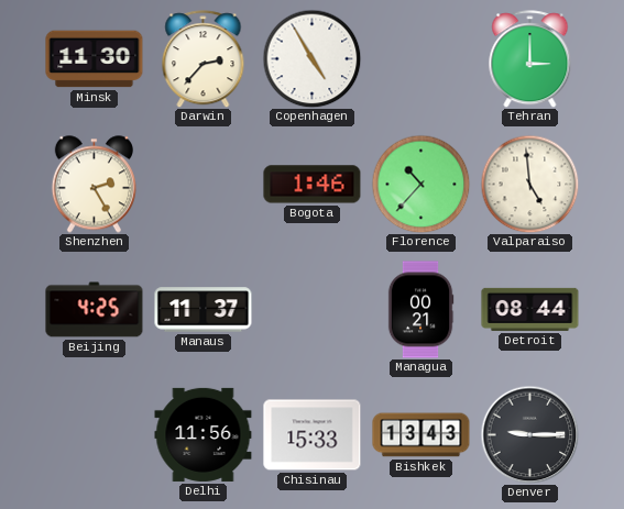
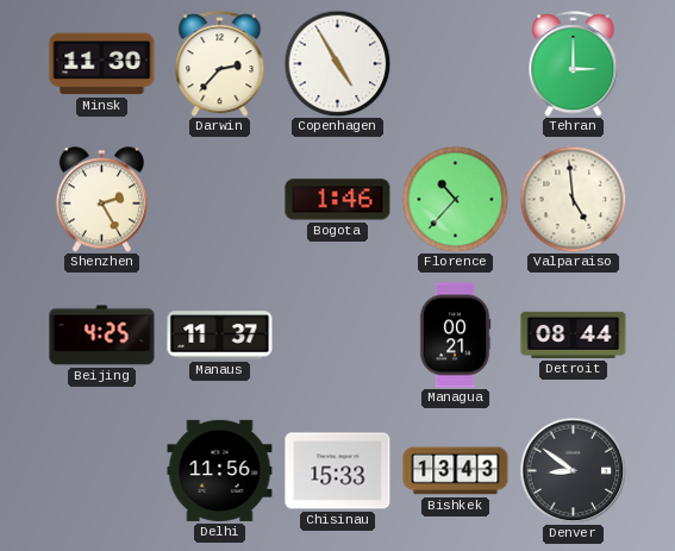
Denver: 9:15 -> 8:51 (573, 470)
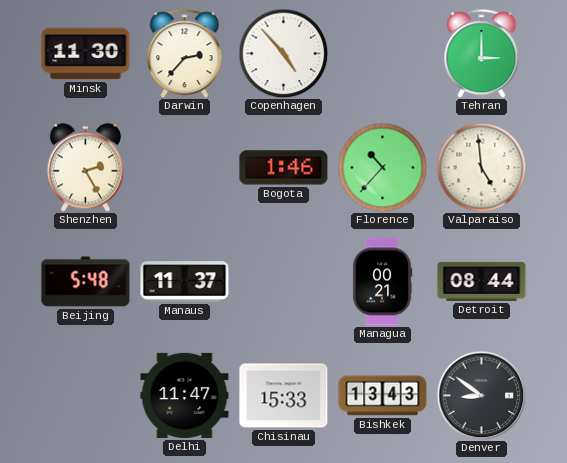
Copenhagen: 4:55 -> 4:53 (283, 53)
Beijing: 4:25 -> 5:48 (86, 282)
Delhi: 11:56 -> 11:47 (185, 395)
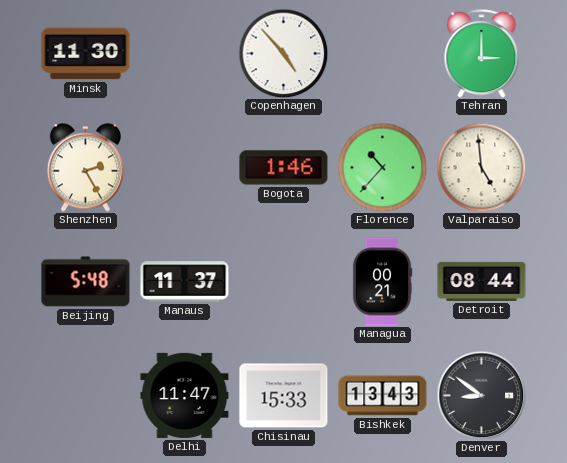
Darwin: 2:37 -> none (185, 54)
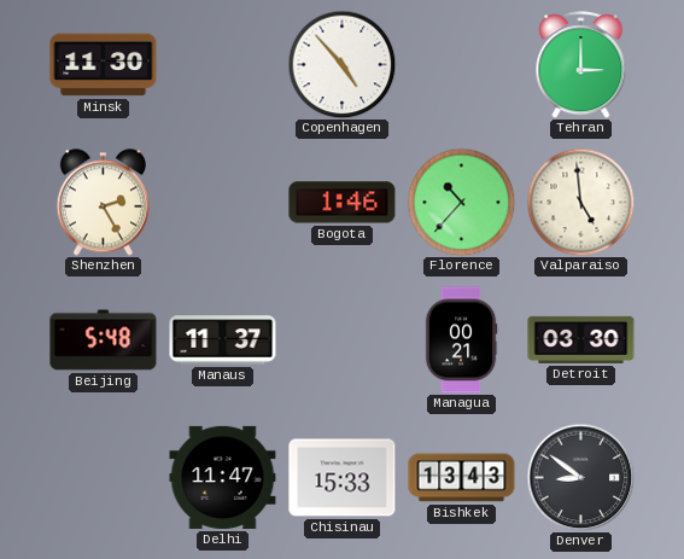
Detroit: 08:44 -> 03:30 (581, 339)
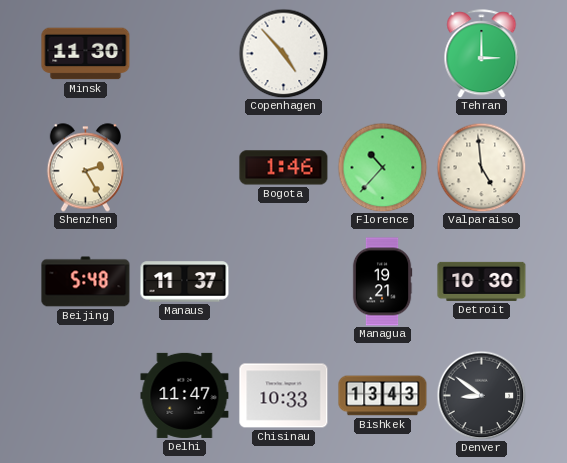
Managua: 00:21 -> 19:21 (382, 282)
Detroit: 03:30 -> 10:30 (482, 281)
Chisinau: 15:33 -> 10:33 (284, 396)
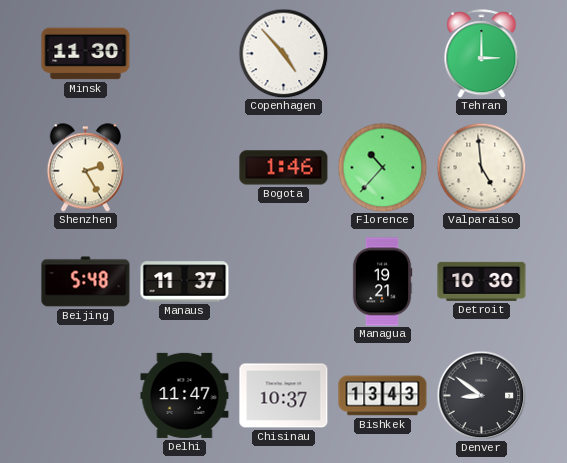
Chisinau: 10:33 -> 10:37 (284, 396)
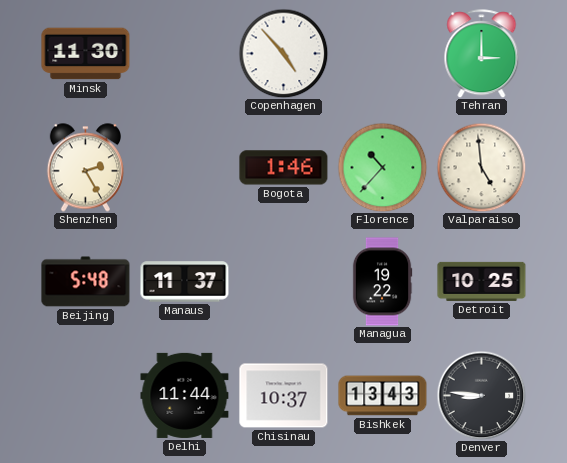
Managua: 19:21 -> 19:22 (382, 282)
Detroit: 10:30 -> 10:25 (482, 281)
Delhi: 11:47 -> 11:44 (185, 395)
Denver: 8:51 -> 8:46 (481, 395)
